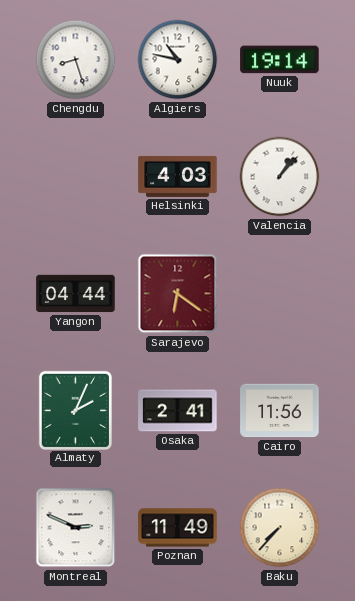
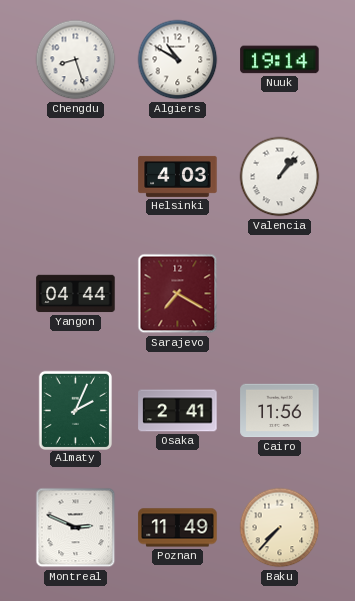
Algiers: 10:47 -> 10:50 (178, 60)
Sarajevo: 6:21 -> 7:20 (178, 294)
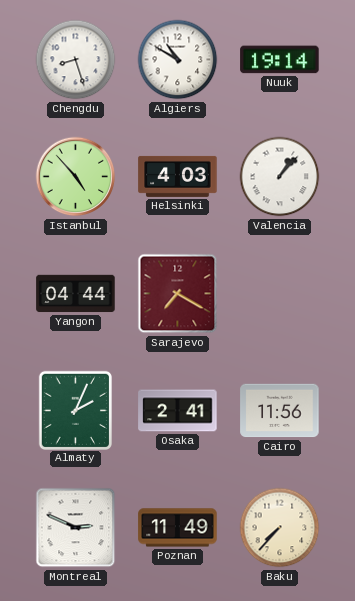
Istanbul: none -> 4:53 (76, 177)
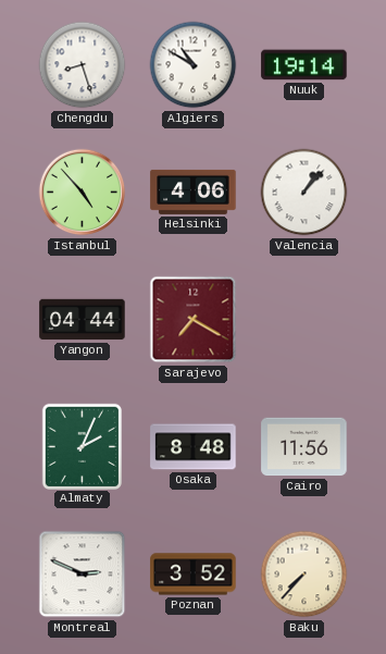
Helsinki: 4:03 -> 4:06 (194, 192)
Osaka: 2:41 -> 8:48 (194, 447)
Poznan: 11:49 -> 3:52 (194, 575)
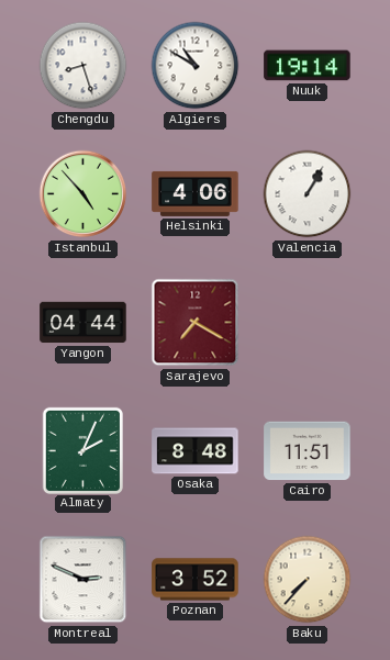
Valencia: 1:07 -> 1:05 (308, 194)
Cairo: 11:56 -> 11:51 (308, 451)
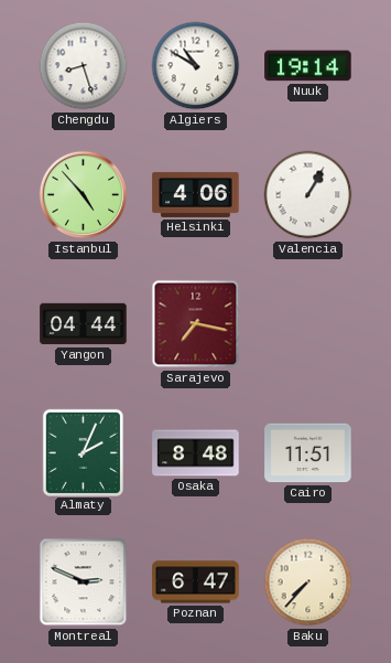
Sarajevo: 7:20 -> 7:17 (196, 324)
Poznan: 3:52 -> 6:47 (196, 582)
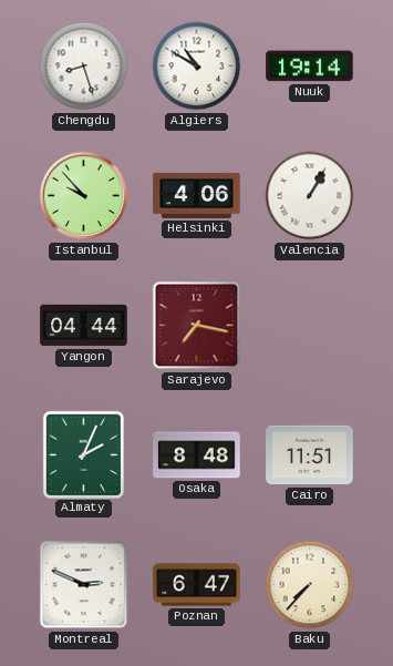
Istanbul: 4:53 -> 9:53 (84, 196)
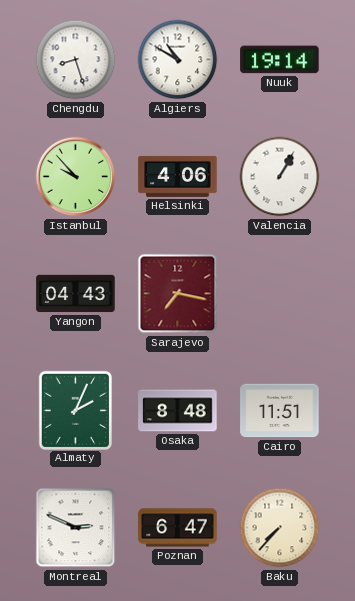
Yangon: 04:44 -> 04:43 (76, 294)
